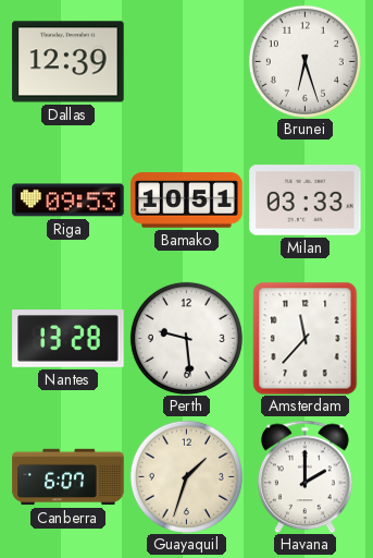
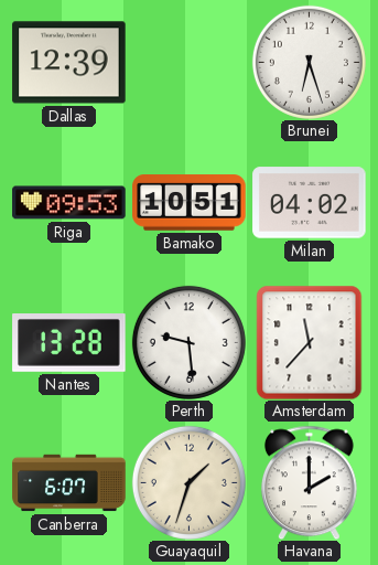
Milan: 03:33 -> 04:02 (310, 203)
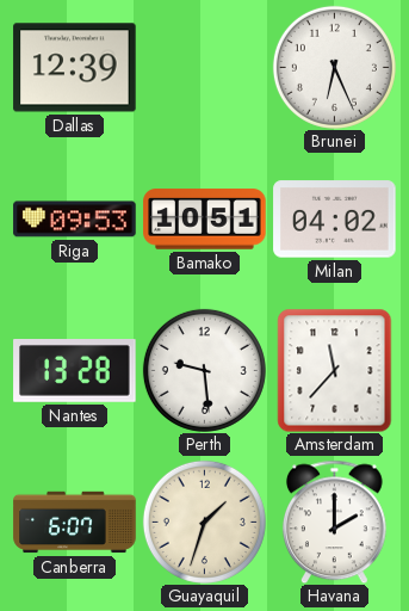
Brunei: 6:27 -> 6:26 (334, 67)
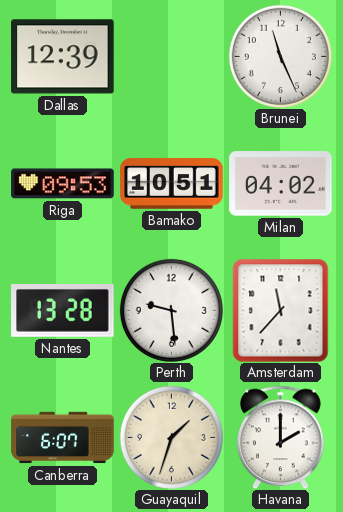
Brunei: 6:26 -> 11:26 (280, 56)
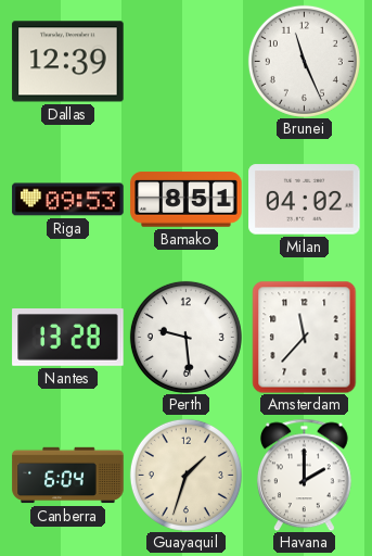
Bamako: 10:51 -> 8:51 (187, 200)
Canberra: 6:07 -> 6:04 (68, 476)
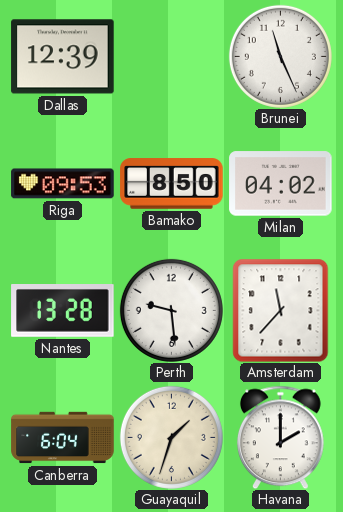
Bamako: 8:51 -> 8:50 (172, 184)
